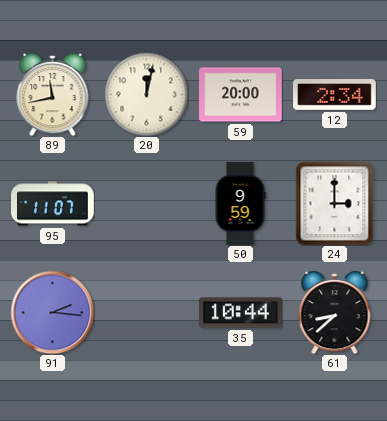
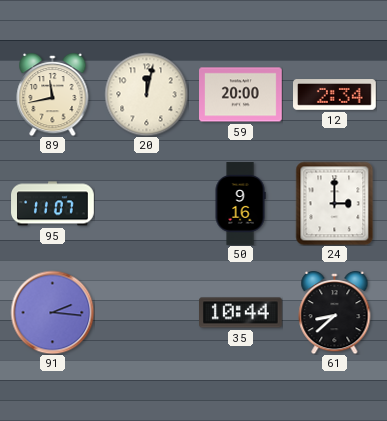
50: 9:59 -> 9:16 (240, 204)
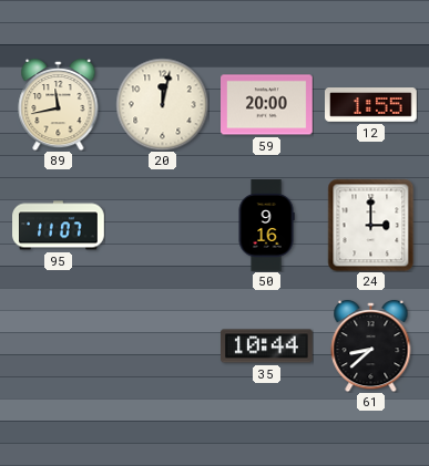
12: 2:34 -> 1:55 (371, 105)
91: 2:16 -> none (52, 312)
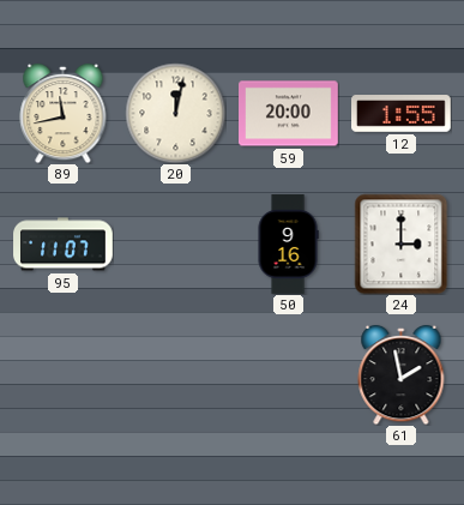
35: 10:44 -> none (267, 346)
61: 8:38 -> 1:58 (402, 374)
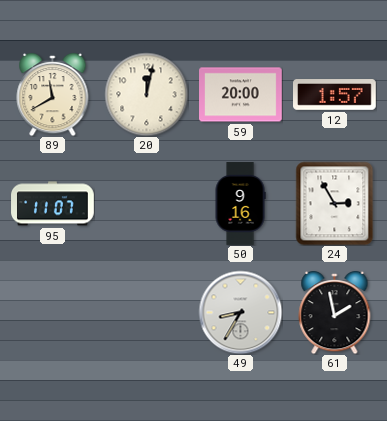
89: 11:43 -> 11:40 (53, 94)
12: 1:55 -> 1:57 (335, 95)
24: 3:00 -> 2:55 (335, 203)
49: none -> 8:35 (240, 312)
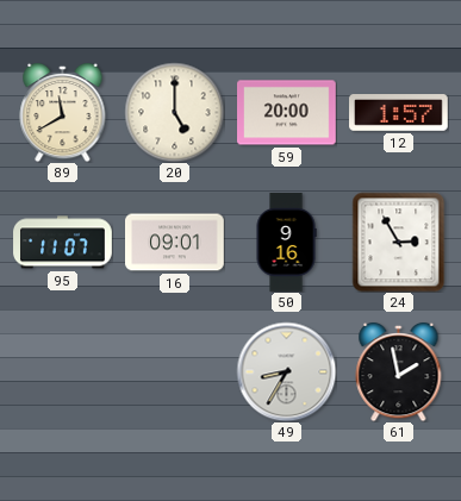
20: 12:02 -> 5:00 (174, 112)
16: none -> 09:01 (175, 243)
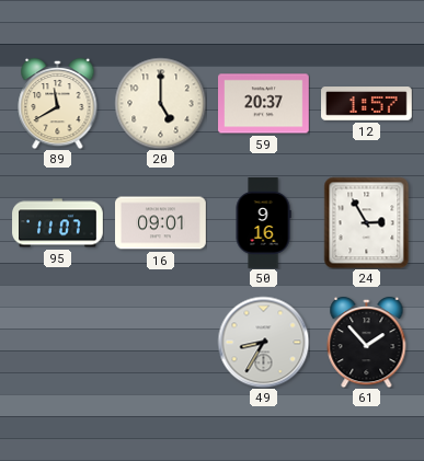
59: 20:00 -> 20:37 (264, 104)
61: 1:58 -> 1:53 (367, 342)
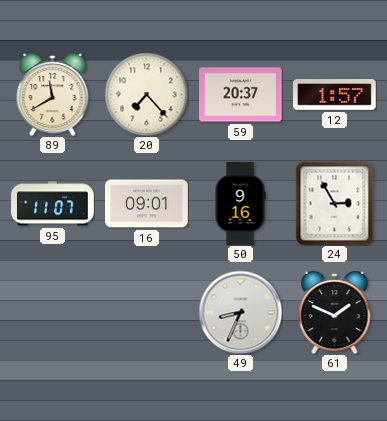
20: 5:00 -> 7:23 (146, 94)
49: 8:35 -> 8:34 (240, 312)
61: 1:53 -> 1:49 (335, 312)
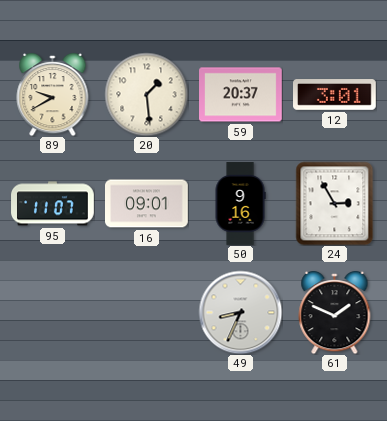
89: 11:40 -> 9:40 (53, 94)
20: 7:23 -> 1:29 (146, 94)
12: 1:57 -> 3:01 (335, 95)
